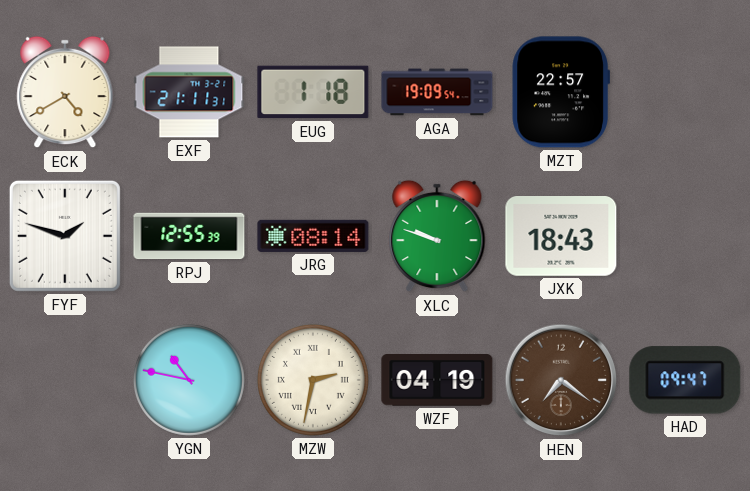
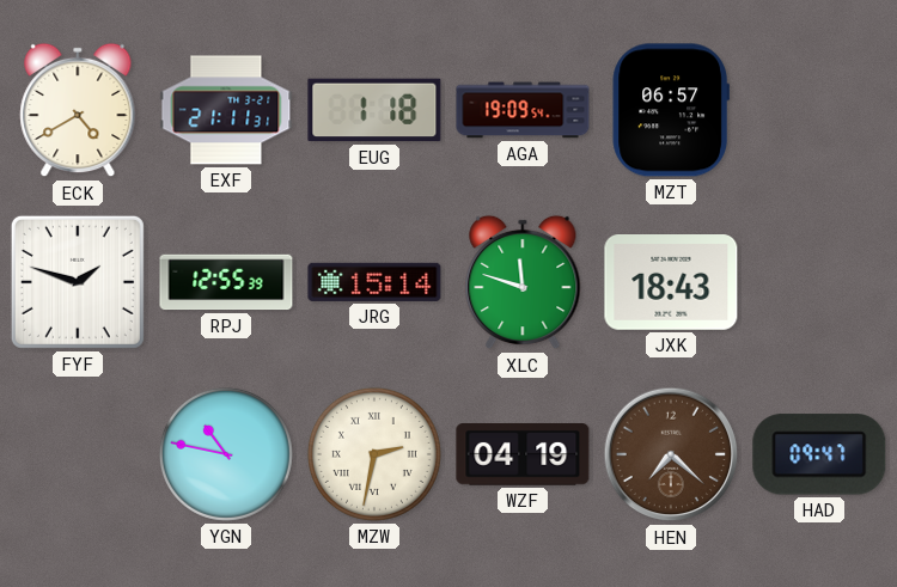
MZT: 22:57 -> 06:57 (670, 110)
JRG: 08:14 -> 15:14 (374, 282)
XLC: 9:48 -> 11:48 (523, 282)
HEN: 7:21 -> 7:22 (671, 454)
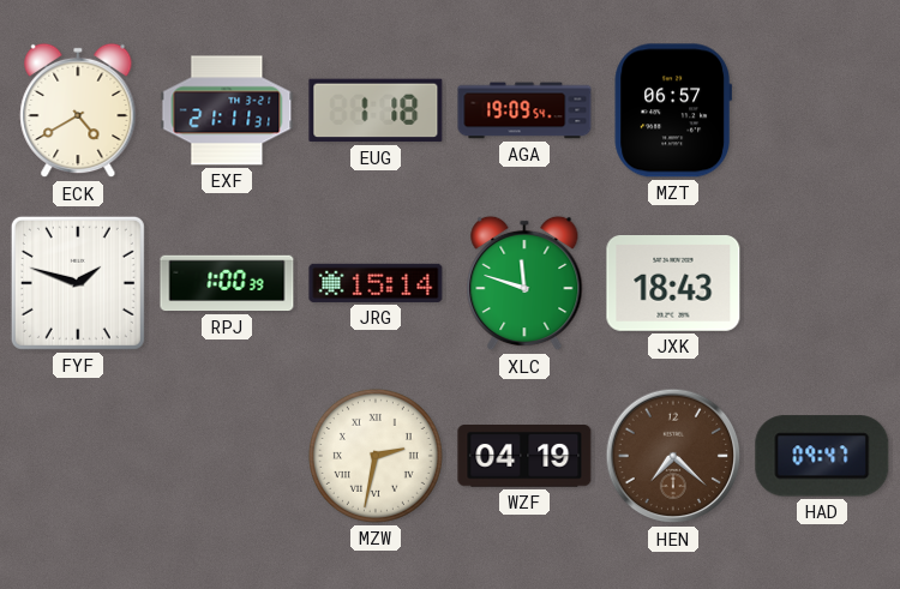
RPJ: 12:55 -> 1:00 (227, 283)
YGN: 10:47 -> none (226, 454)
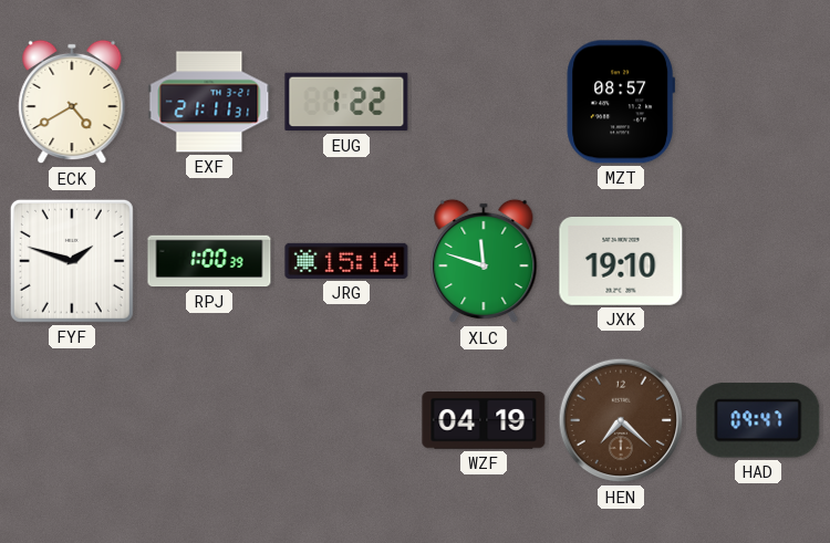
EUG: 1:18 -> 1:22 (346, 102)
AGA: 19:09 -> none (524, 110)
MZT: 06:57 -> 08:57 (620, 102)
JXK: 18:43 -> 19:10 (621, 262)
MZW: 2:32 -> none (376, 456)
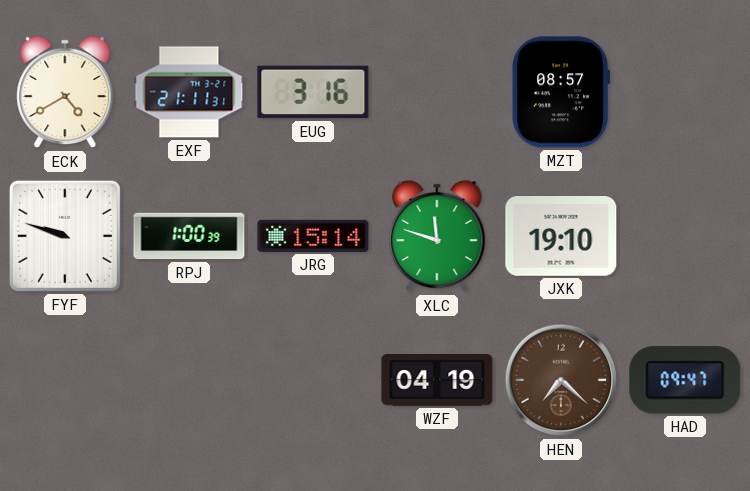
EUG: 1:22 -> 3:16 (313, 92)
FYF: 1:48 -> 9:48 (65, 236)
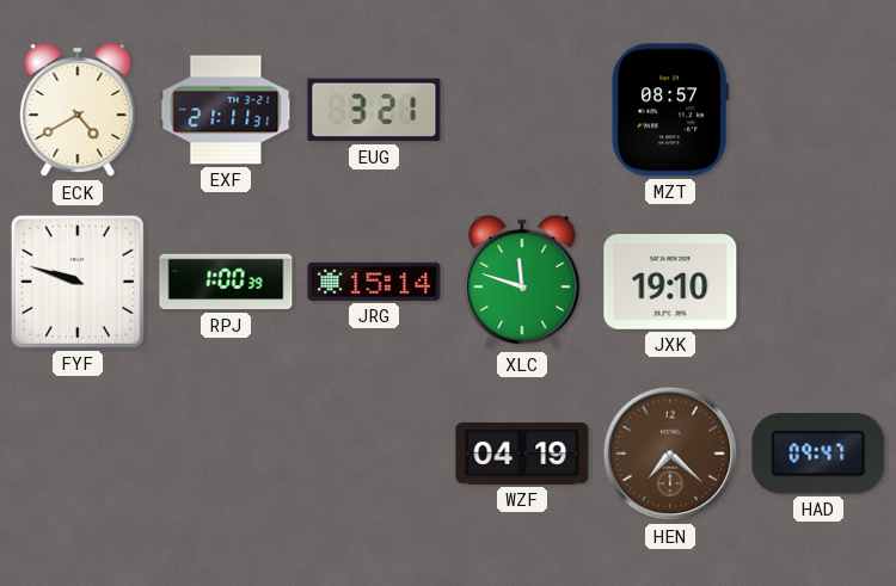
EUG: 3:16 -> 3:21 (374, 110)
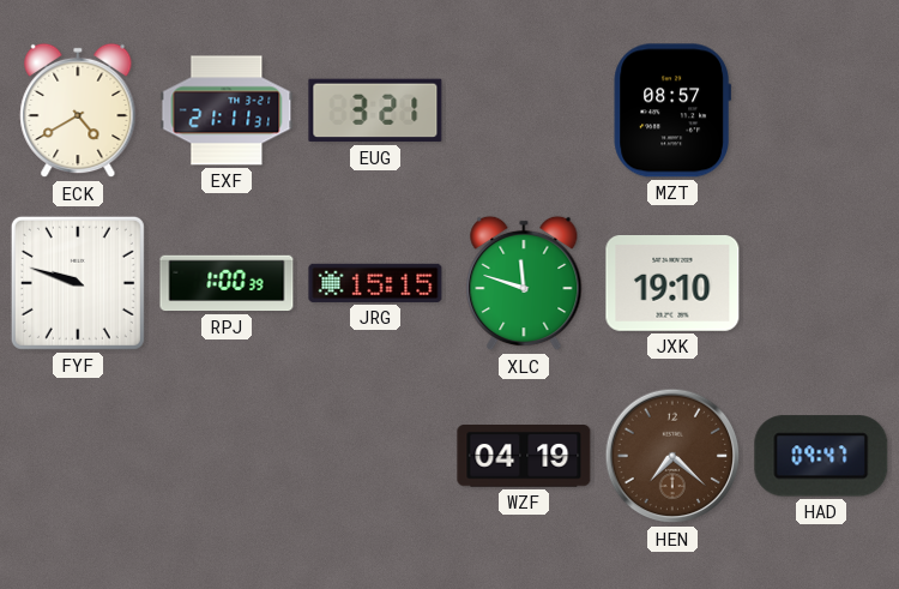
JRG: 15:14 -> 15:15 (375, 283)
